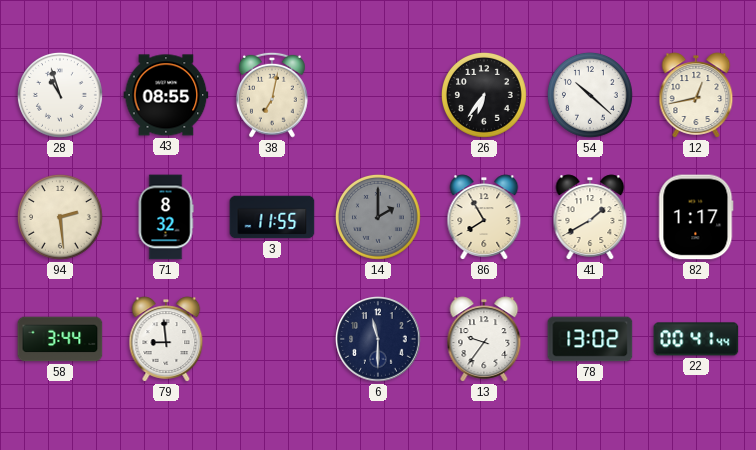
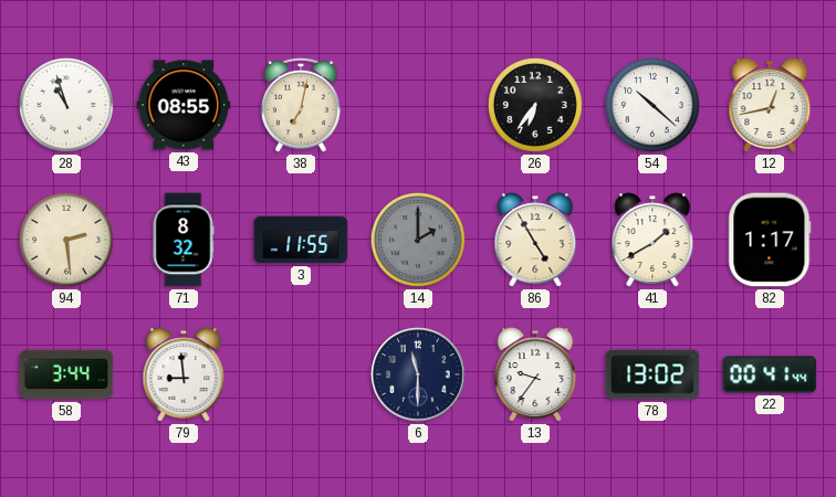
86: 7:55 -> 4:55 (535, 240)
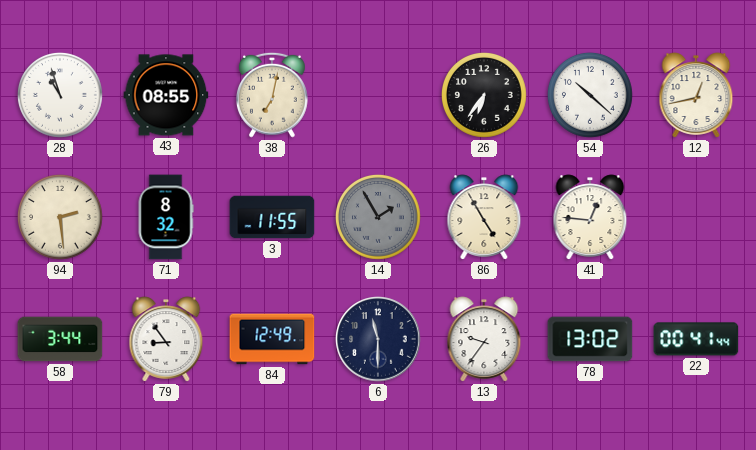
14: 2:00 -> 1:55 (379, 218)
41: 1:40 -> 12:46 (590, 217)
82: 1:17 -> none (770, 240)
79: 8:59 -> 8:54 (166, 339)
84: none -> 12:49 (272, 339)
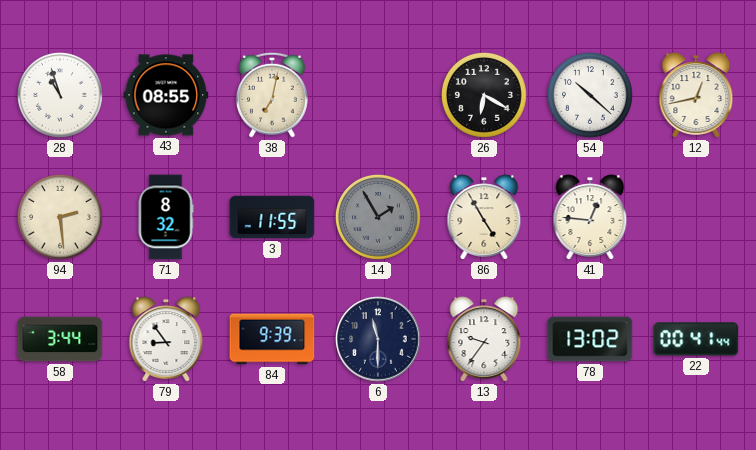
26: 6:36 -> 6:20 (485, 96)
84: 12:49 -> 9:39 (272, 339)
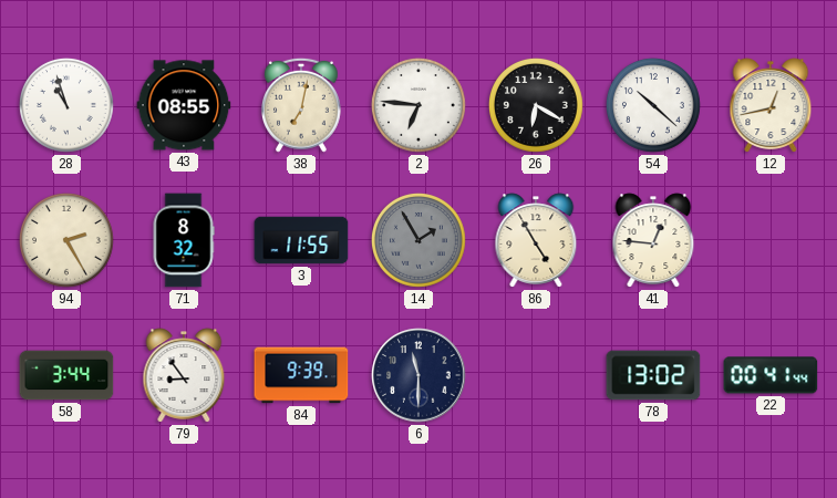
2: none -> 6:46 (420, 106)
94: 2:29 -> 2:25 (68, 241)
13: 9:36 -> none (484, 339)
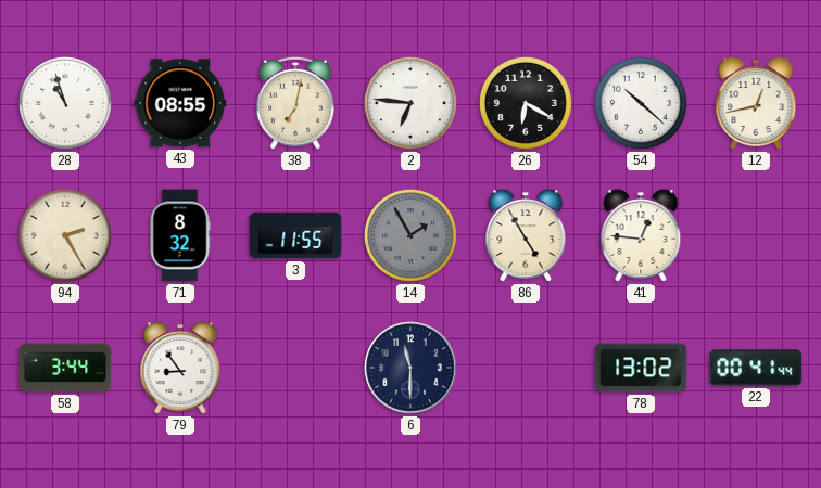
84: 9:39 -> none (301, 375)
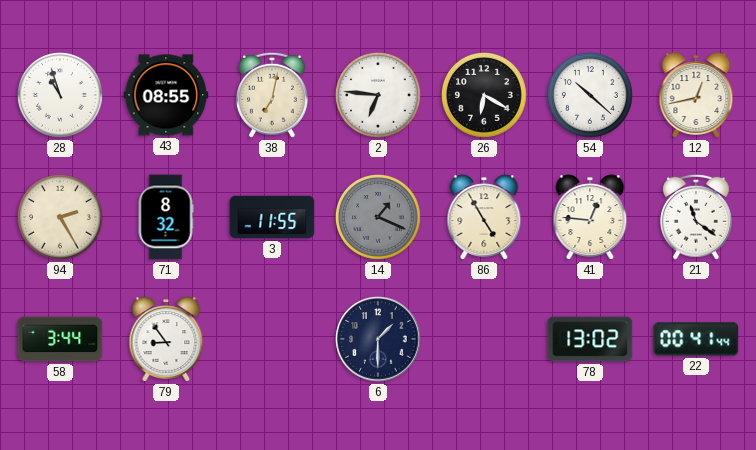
14: 1:55 -> 1:19 (379, 218)
21: none -> 11:21 (697, 217)
6: 11:30 -> 1:30 (378, 339)
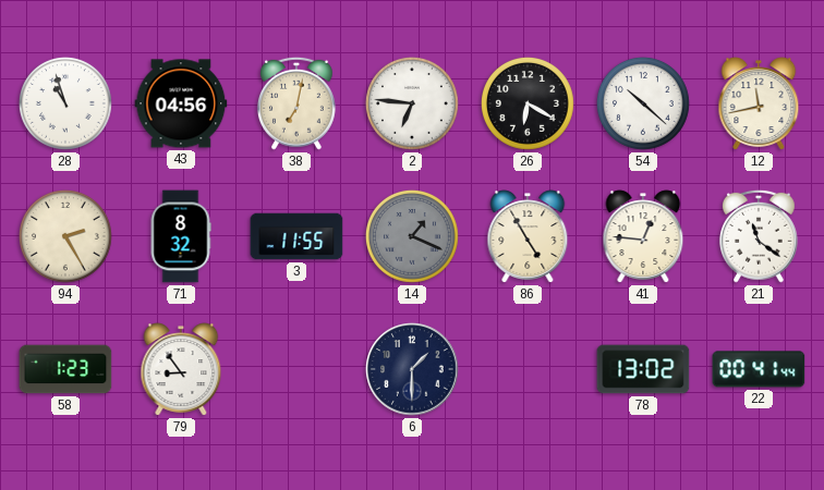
43: 08:55 -> 04:56 (181, 103)
12: 12:43 -> 11:43 (759, 103)
58: 3:44 -> 1:23 (65, 369)
